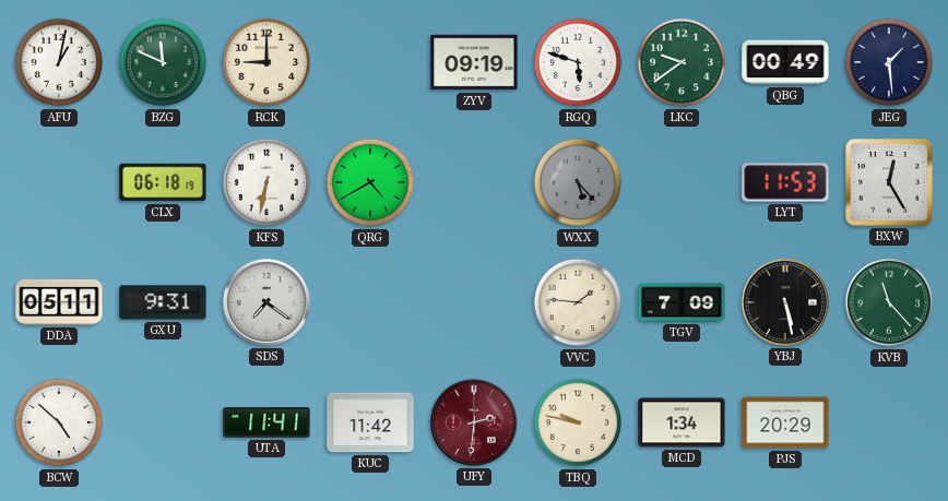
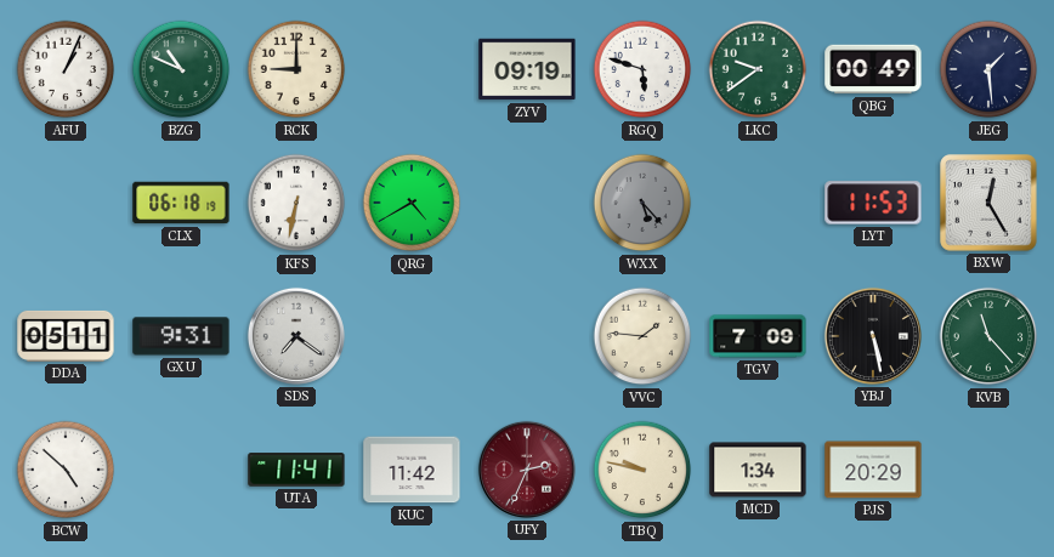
AFU: 1:02 -> 1:04 (66, 69)
BZG: 11:49 -> 10:49 (181, 69)
UFY: 2:31 -> 2:34 (527, 470)
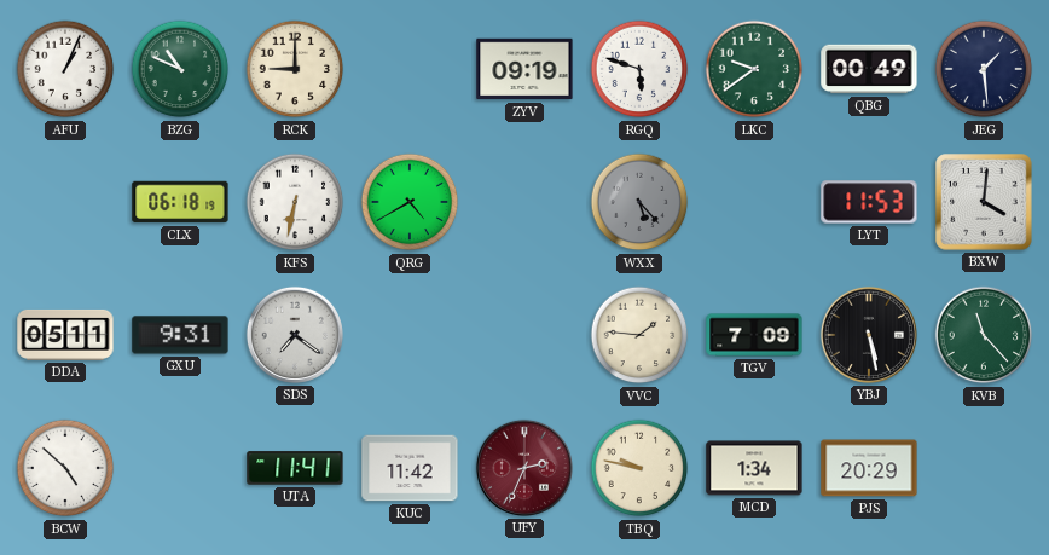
BXW: 12:25 -> 4:01 (984, 202)
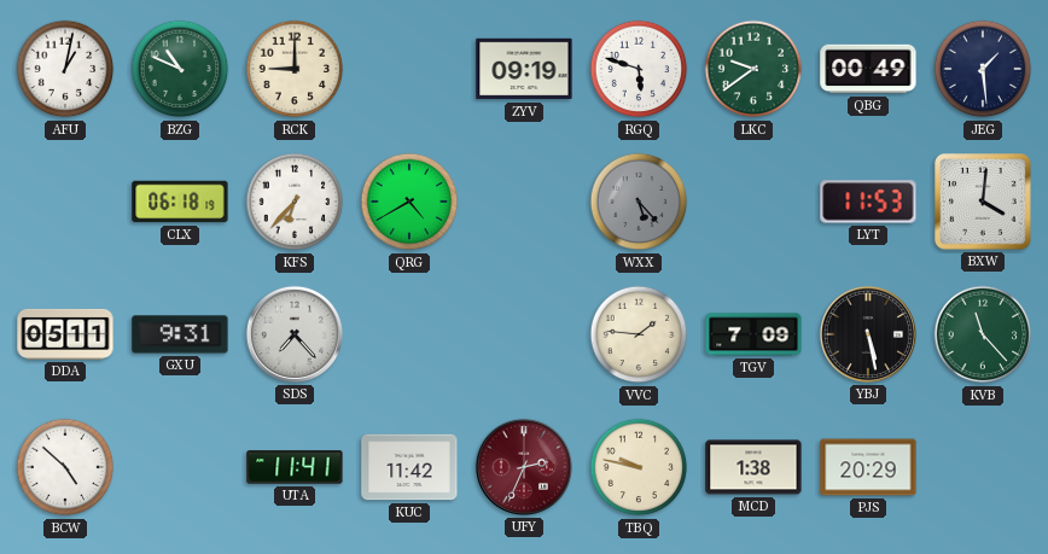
AFU: 1:04 -> 1:02 (65, 69)
KFS: 6:32 -> 6:37 (295, 202)
SDS: 7:21 -> 7:23 (295, 334)
MCD: 1:34 -> 1:38 (753, 467)
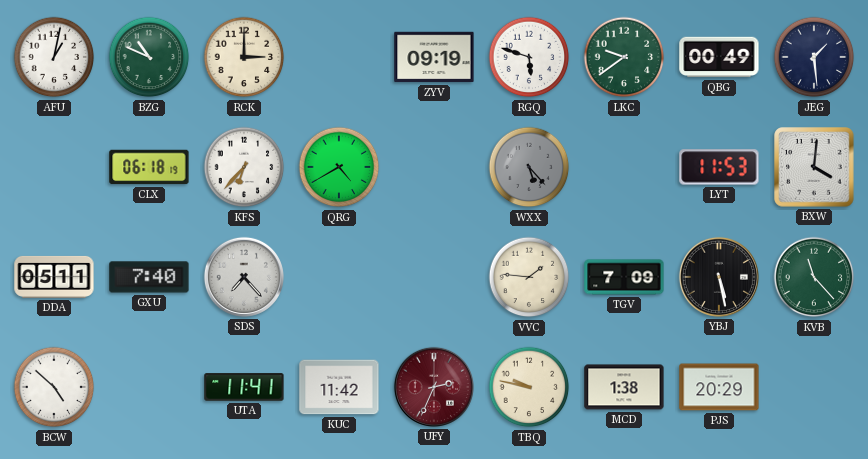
RCK: 9:00 -> 3:00 (244, 57)
GXU: 9:31 -> 7:40 (149, 277)
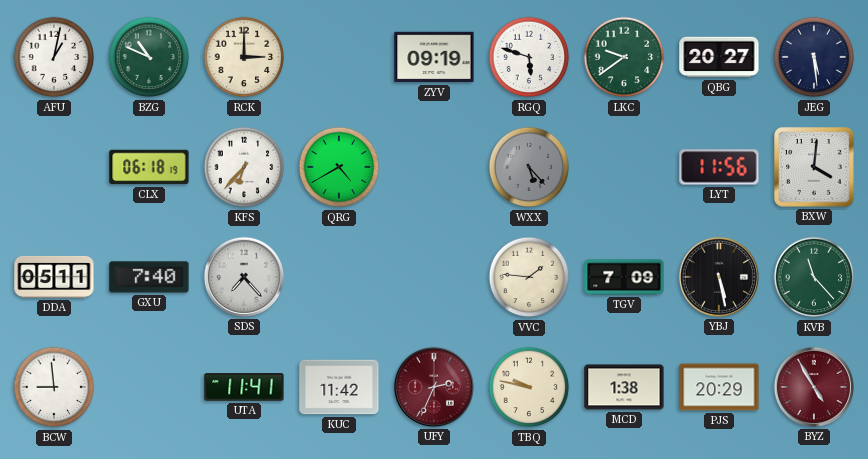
QBG: 00:49 -> 20:27 (719, 57)
JEG: 1:29 -> 5:29 (814, 57)
LYT: 11:53 -> 11:56 (719, 167)
BCW: 4:52 -> 8:59 (54, 387)
BYZ: none -> 4:55 (814, 387)
